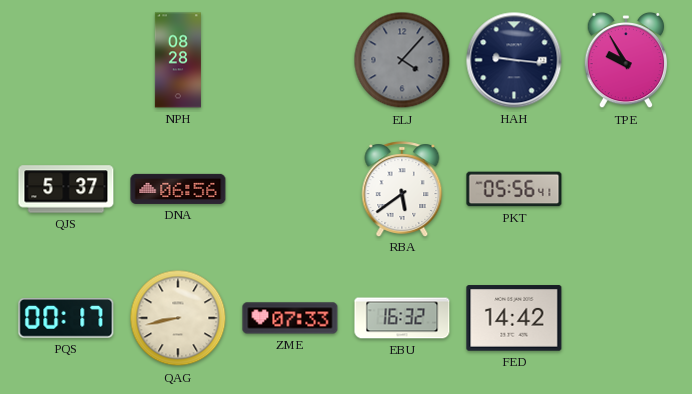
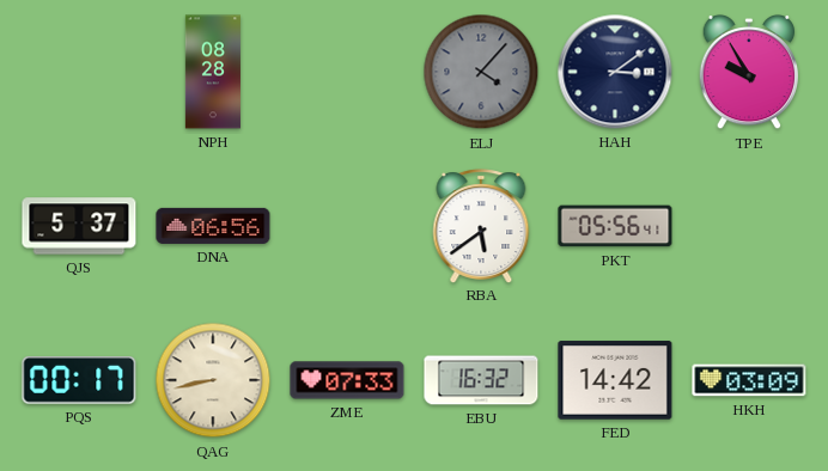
HAH: 9:16 -> 3:09 (615, 72)
HKH: none -> 03:09 (749, 380)
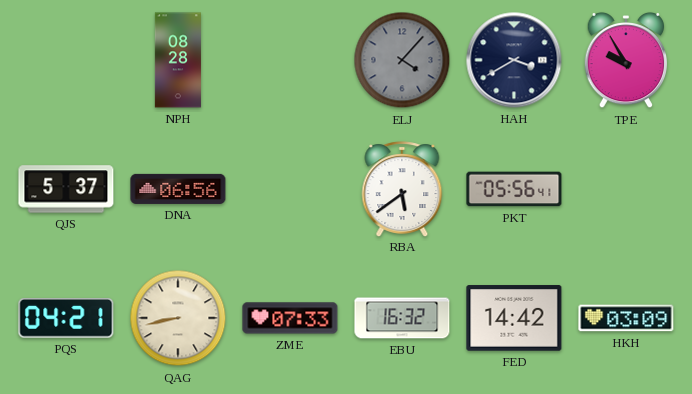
HAH: 3:09 -> 3:40 (514, 60)
PQS: 00:17 -> 04:21 (66, 319)
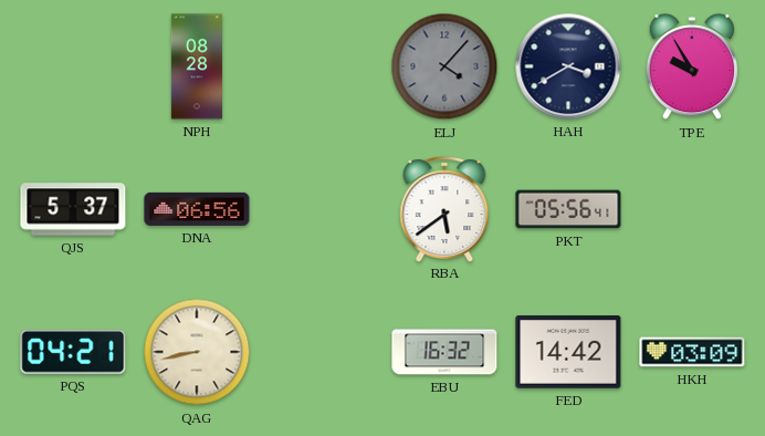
ZME: 07:33 -> none (290, 318)
